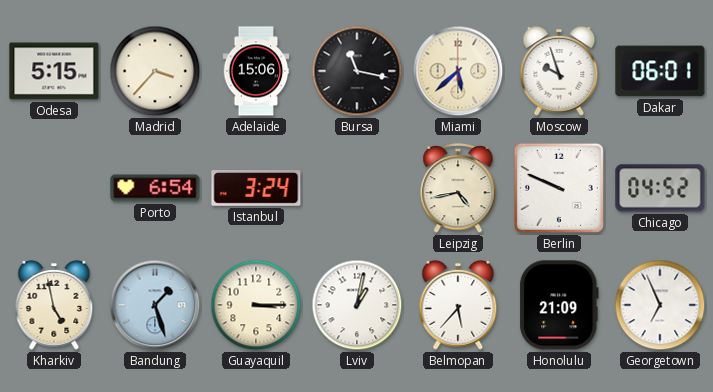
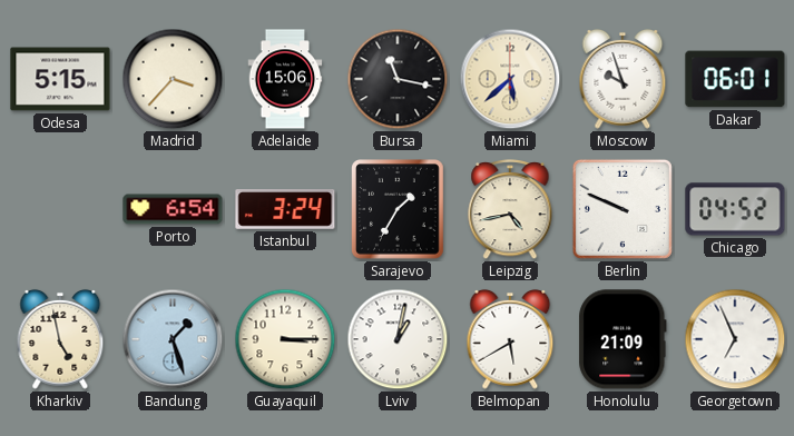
Sarajevo: none -> 1:35 (398, 209)
Belmopan: 5:37 -> 5:40 (510, 339)
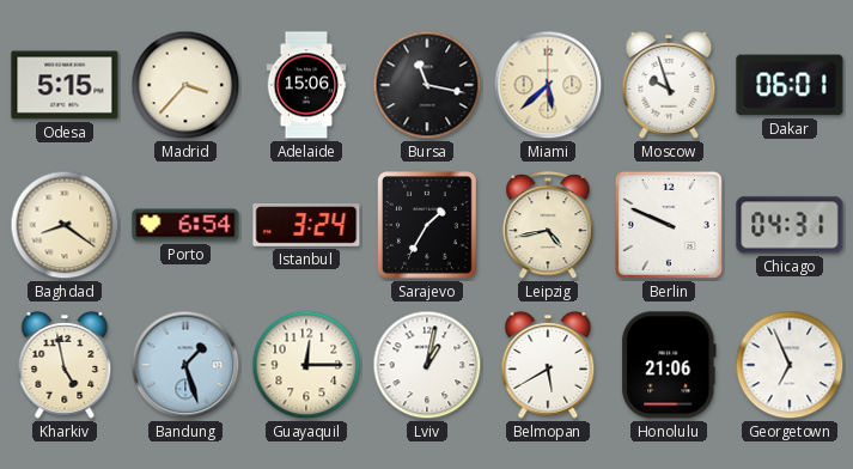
Baghdad: none -> 8:21 (65, 225)
Chicago: 04:52 -> 04:31 (790, 225)
Guayaquil: 3:15 -> 12:15 (306, 365)
Honolulu: 21:09 -> 21:06 (669, 365)
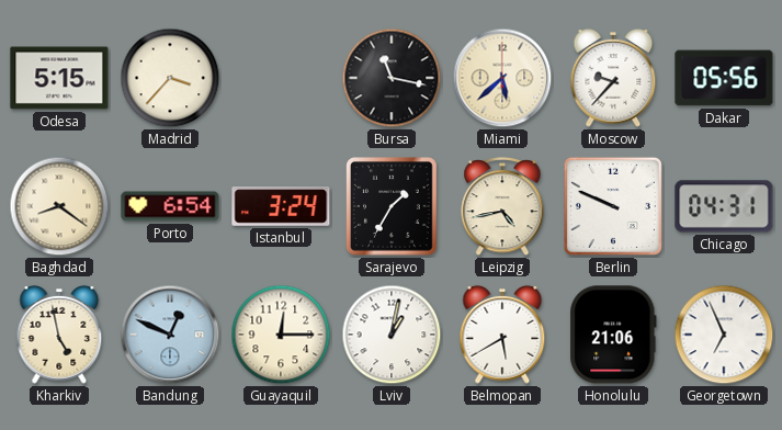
Adelaide: 15:06 -> none (306, 85)
Moscow: 9:57 -> 9:37 (613, 78)
Dakar: 06:01 -> 05:56 (724, 78)
Bandung: 1:27 -> 12:49 (170, 335)
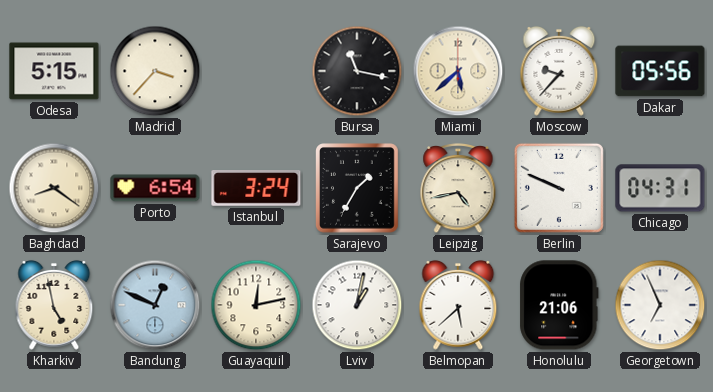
Guayaquil: 12:15 -> 12:13 (256, 305)
Belmopan: 5:40 -> 5:38 (458, 305)
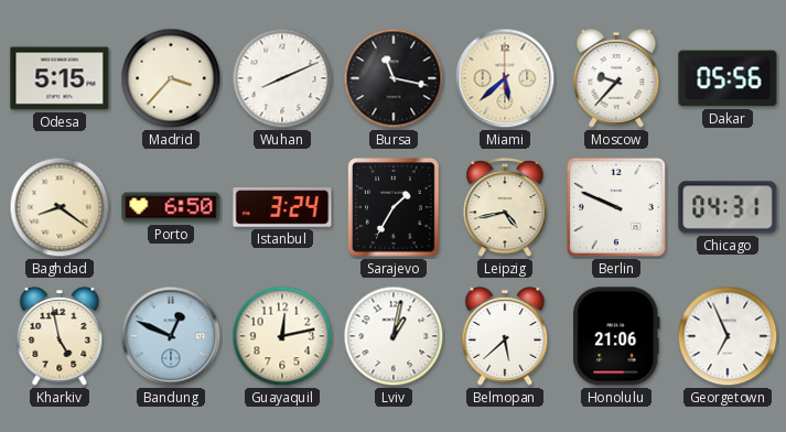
Wuhan: none -> 8:11 (282, 78)
Porto: 6:54 -> 6:50 (171, 207)
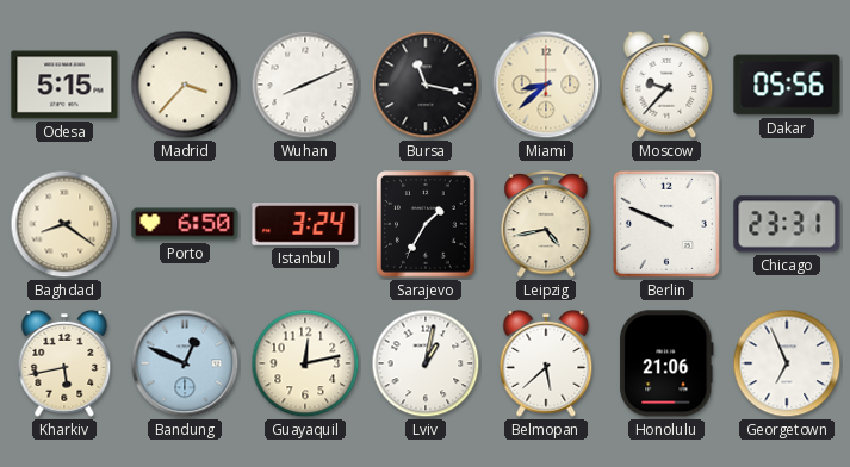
Miami: 5:38 -> 8:38 (546, 85)
Chicago: 04:31 -> 23:31 (787, 224)
Kharkiv: 4:58 -> 5:43 (64, 363)
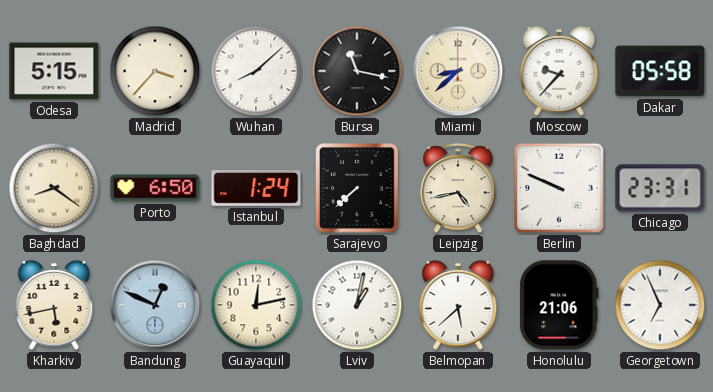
Wuhan: 8:11 -> 8:08 (256, 71)
Dakar: 05:56 -> 05:58 (660, 71)
Istanbul: 3:24 -> 1:24 (256, 189)
Sarajevo: 1:35 -> 7:38 (357, 188)
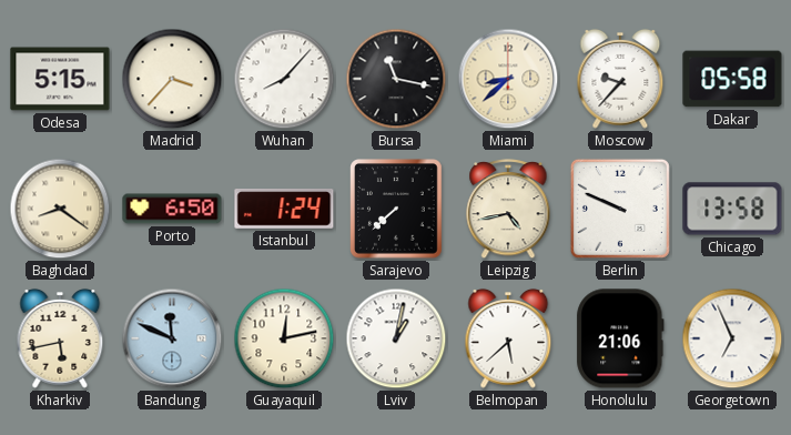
Wuhan: 8:08 -> 8:07 (284, 79)
Chicago: 23:31 -> 13:58 (732, 209)
Bandung: 12:49 -> 11:49 (172, 338)
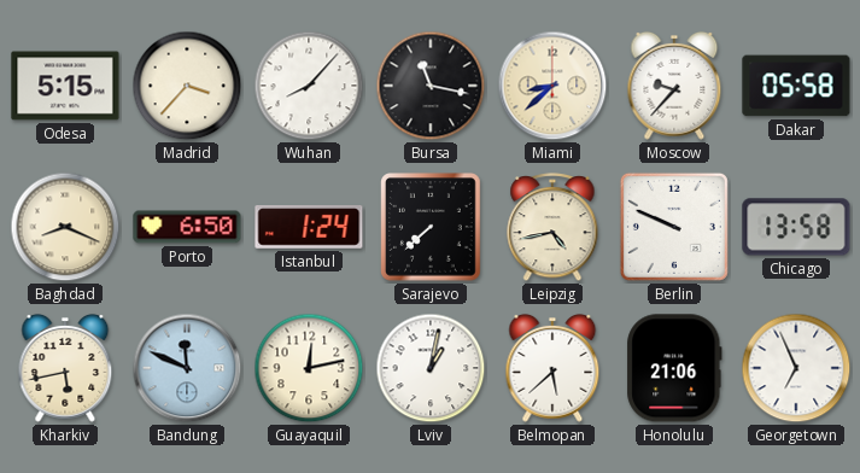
Baghdad: 8:21 -> 8:19 (65, 227)
